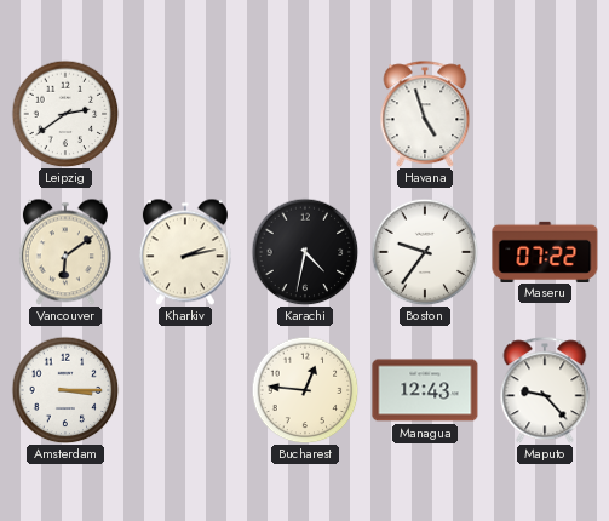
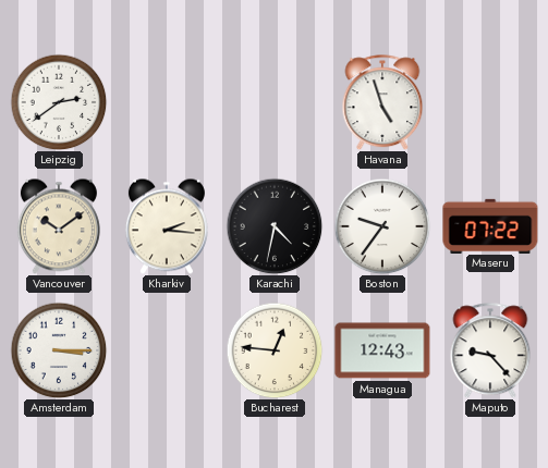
Vancouver: 6:09 -> 10:09 (59, 226)
Kharkiv: 2:13 -> 2:16 (167, 226)
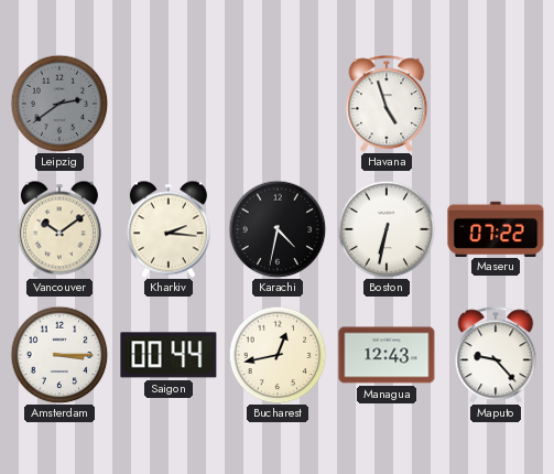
Leipzig dial: white -> grey (59, 104)
Boston: 9:36 -> 6:32 (387, 229)
Saigon: none -> 00:44 (169, 355)
Bucharest: 12:46 -> 12:43 (278, 355)
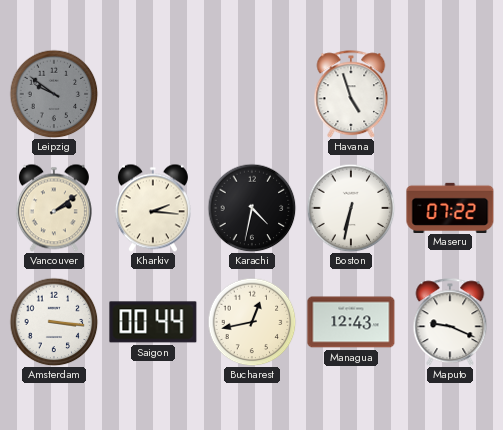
Leipzig: 2:39 -> 9:51 (54, 94)
Vancouver: 10:09 -> 2:09 (54, 208)
Amsterdam: 3:15 -> 3:16 (54, 322)
Maputo: 9:23 -> 9:19 (450, 322)
